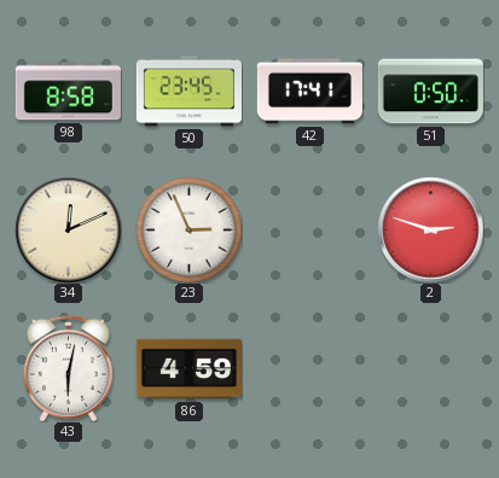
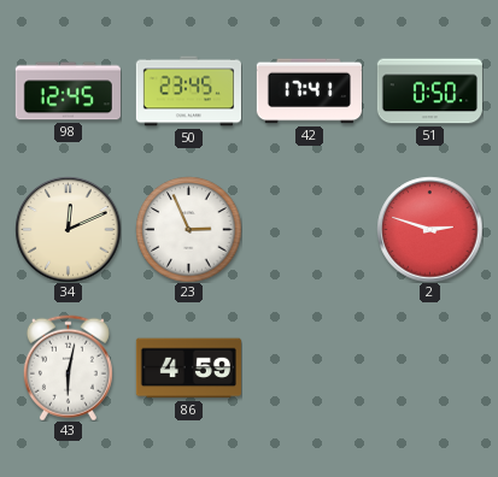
98: 8:58 -> 12:45 (68, 92)
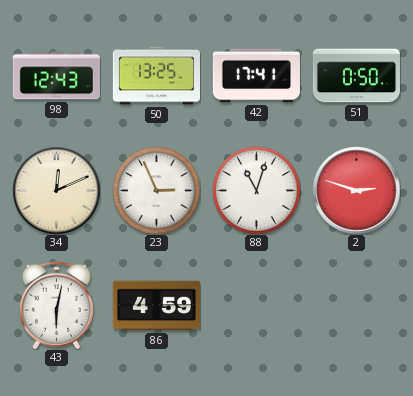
98: 12:45 -> 12:43 (56, 76)
50: 23:45 -> 13:25 (156, 76)
88: none -> 11:03 (256, 190)
